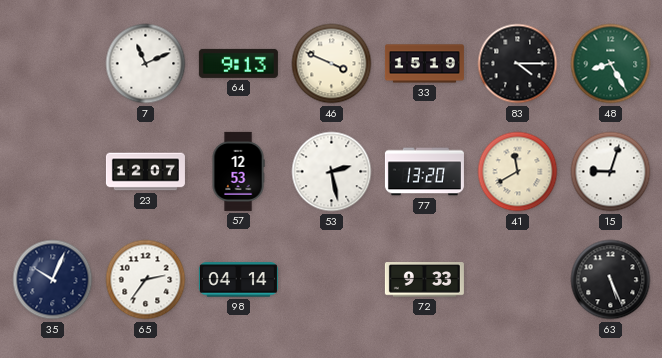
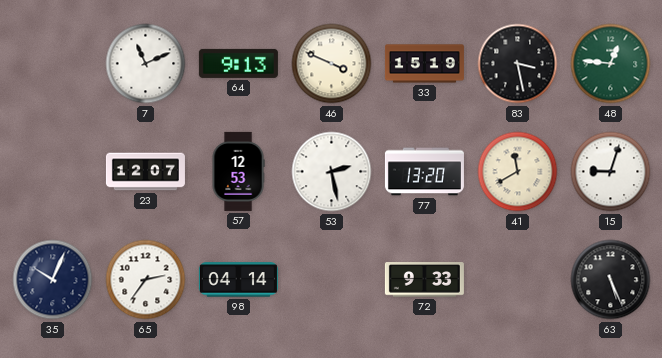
83: 4:15 -> 3:28 (518, 64)
48: 8:25 -> 12:46 (611, 64)
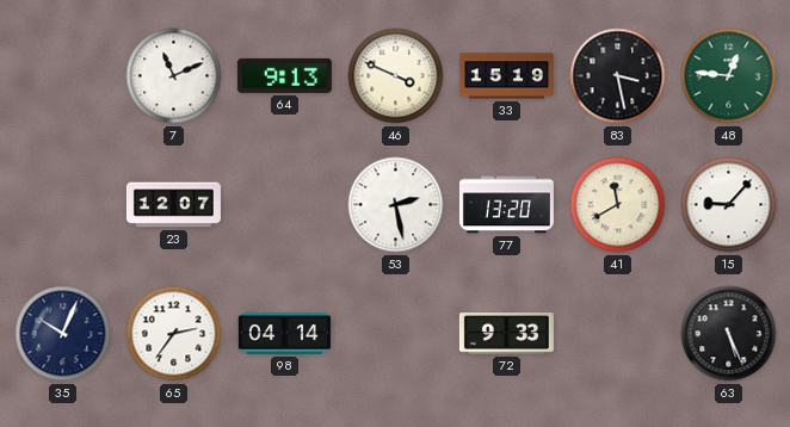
57: 12:53 -> none (238, 171)
15: 9:03 -> 9:07 (729, 205)
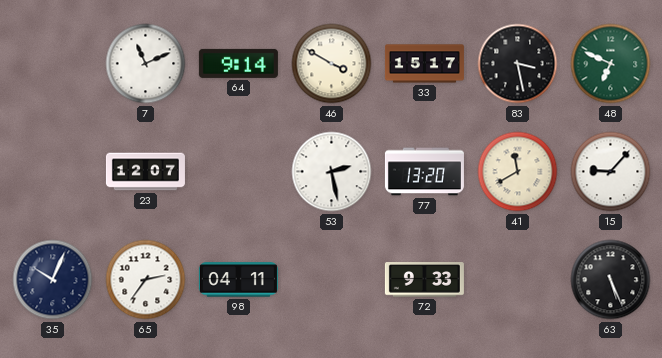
64: 9:13 -> 9:14 (238, 63)
46: 3:49 -> 3:50 (332, 64)
33: 15:19 -> 15:17 (424, 64)
48: 12:46 -> 6:49 (611, 64)
98: 04:14 -> 04:11 (238, 280)
